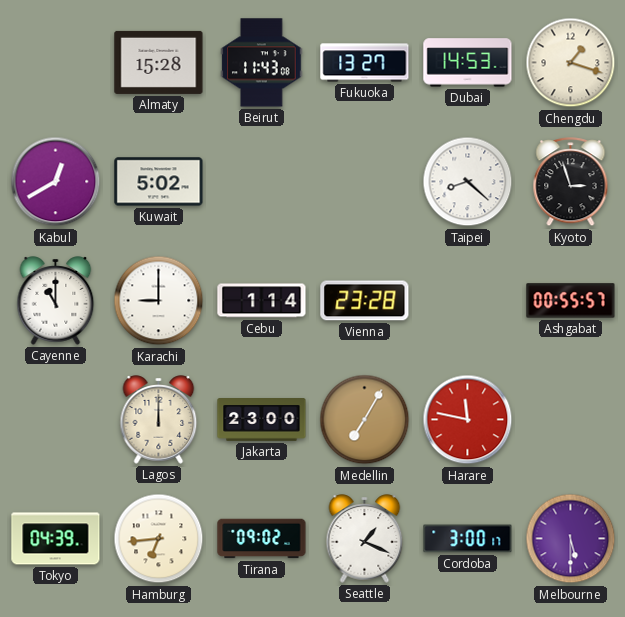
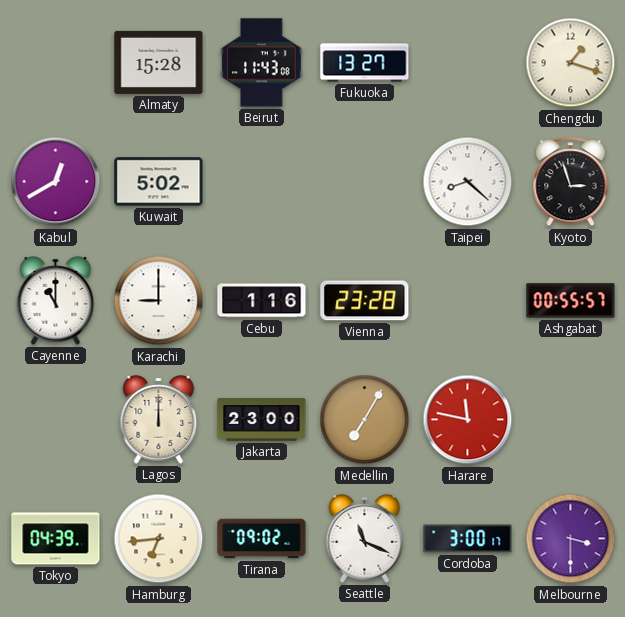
Dubai: 14:53 -> none (468, 63)
Cebu: 1:14 -> 1:16 (262, 301)
Seattle: 1:19 -> 11:19 (365, 539)
Melbourne: 5:30 -> 3:30 (571, 539)
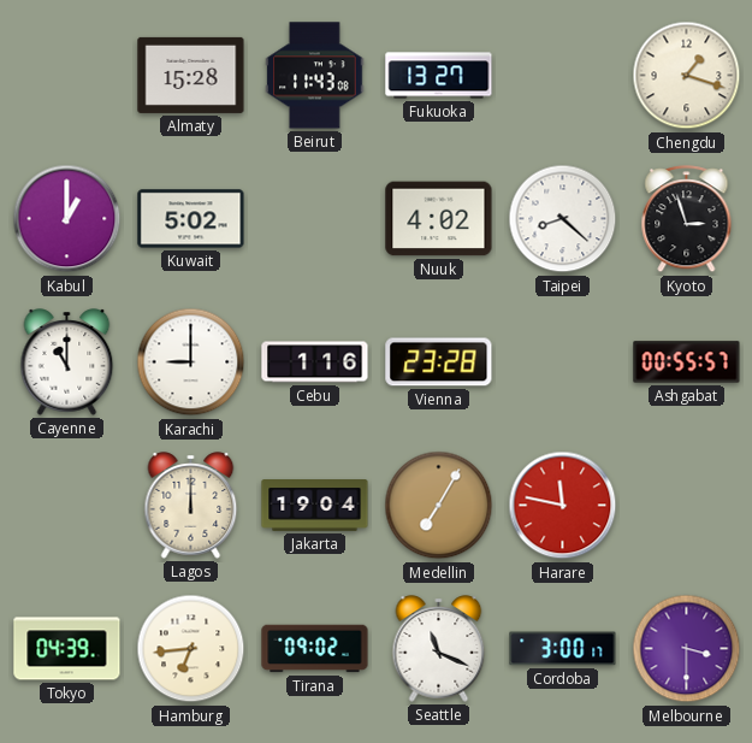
Kabul: 12:40 -> 1:00 (67, 219)
Nuuk: none -> 4:02 (439, 219)
Jakarta: 23:00 -> 19:04 (315, 506)
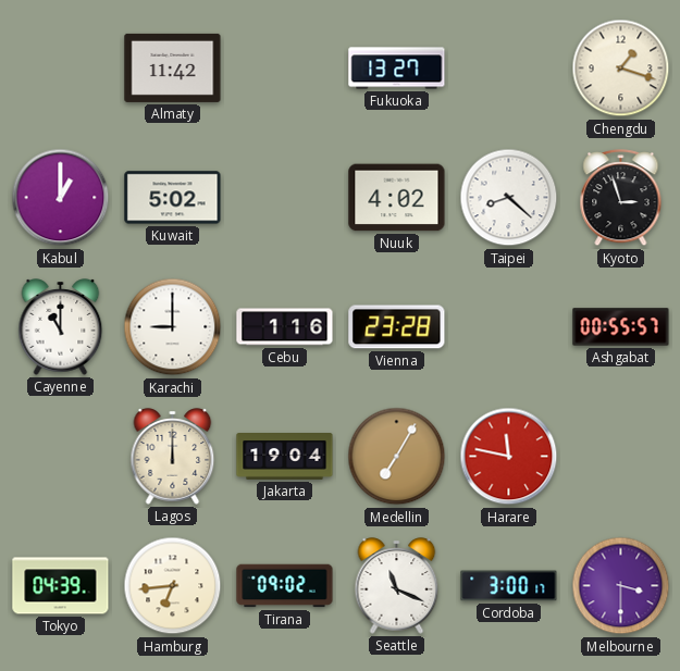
Almaty: 15:28 -> 11:42 (173, 67)
Beirut: 11:43 -> none (315, 76)
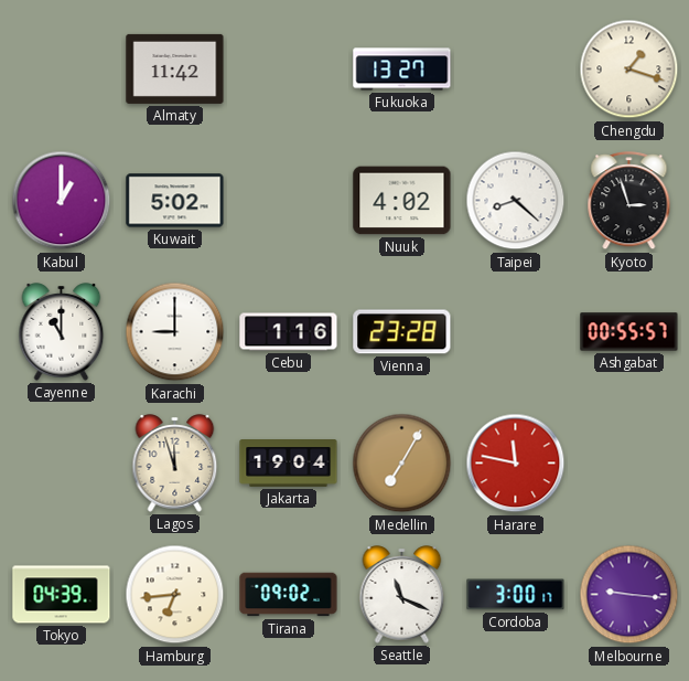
Lagos: 12:00 -> 11:57 (175, 464)
Melbourne: 3:30 -> 9:16 (629, 595)
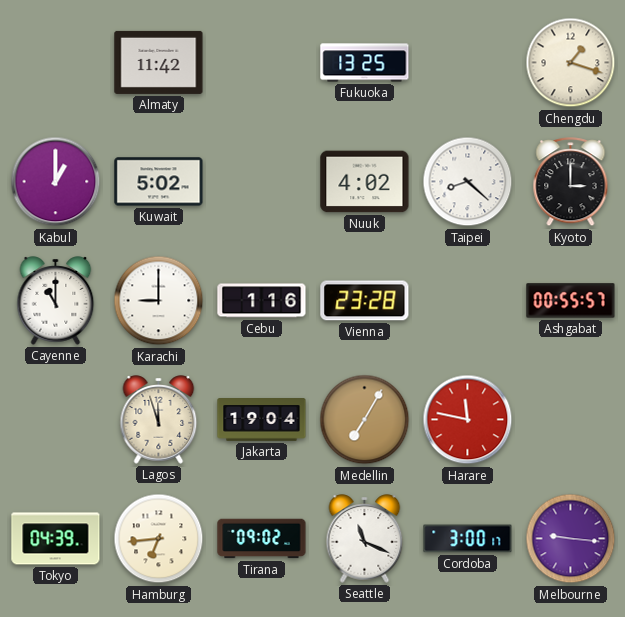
Fukuoka: 13:27 -> 13:25 (365, 63)
Kyoto: 2:57 -> 3:00 (571, 182)
